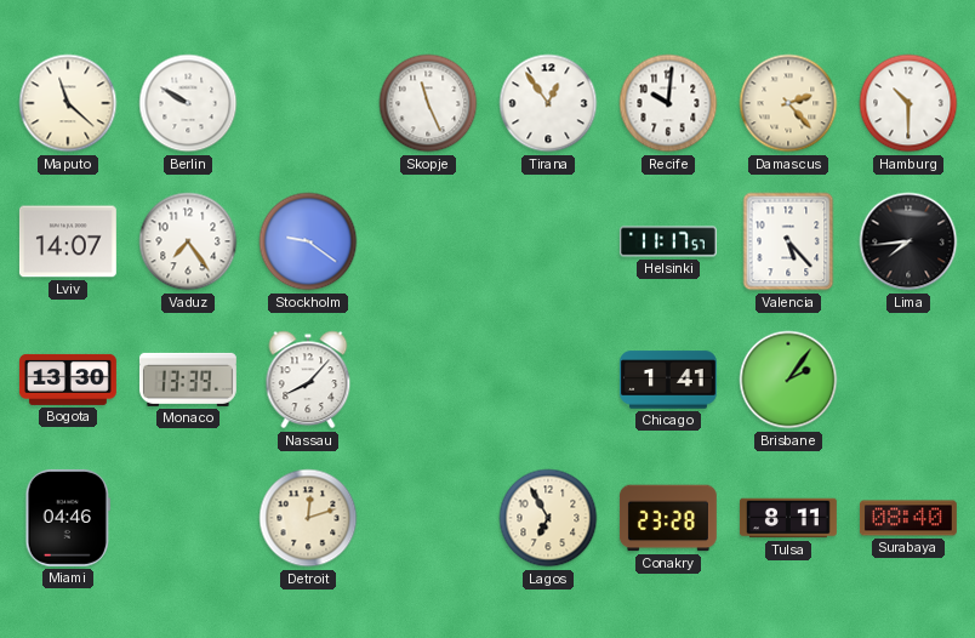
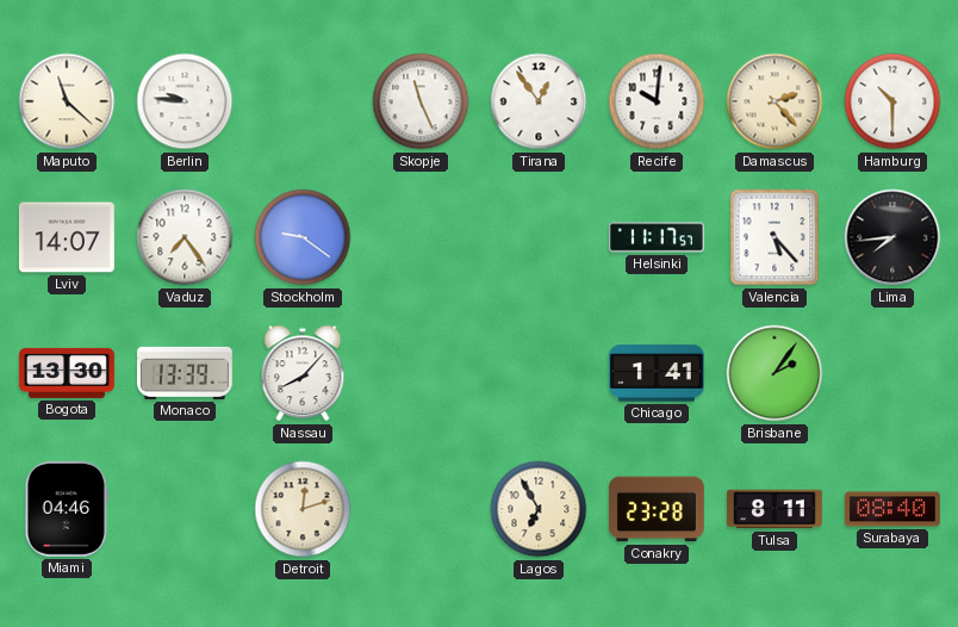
Berlin: 9:50 -> 9:46 (185, 101)
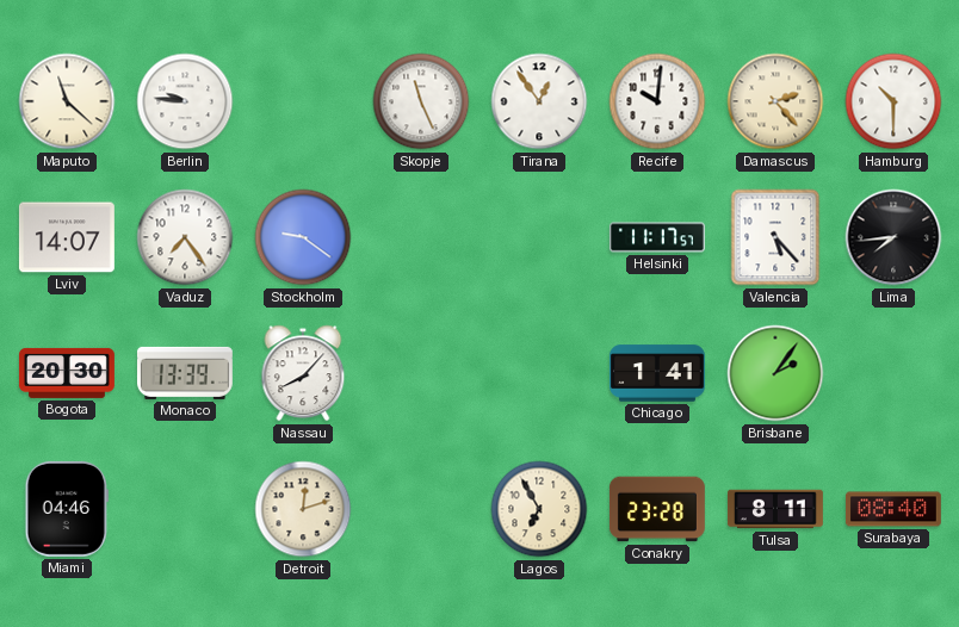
Bogota: 13:30 -> 20:30 (67, 373)
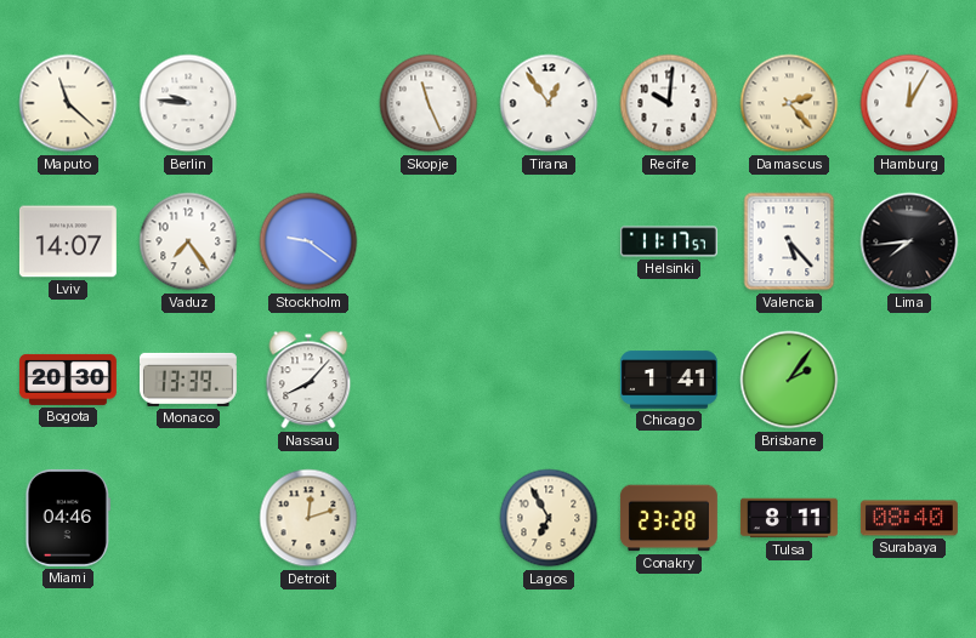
Hamburg: 10:30 -> 12:05 (909, 103)
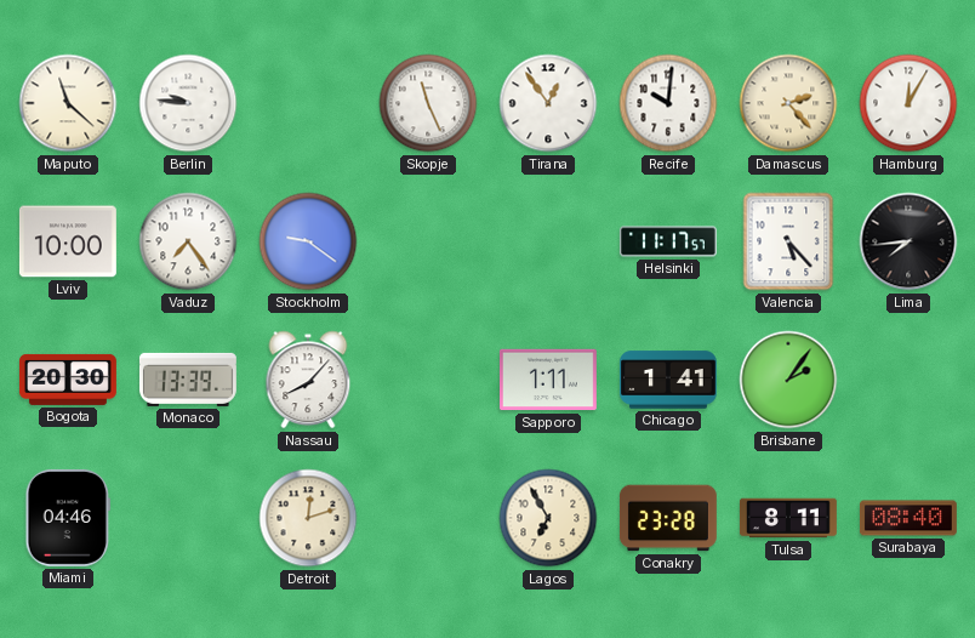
Lviv: 14:07 -> 10:00 (68, 241)
Sapporo: none -> 1:11 (548, 380)
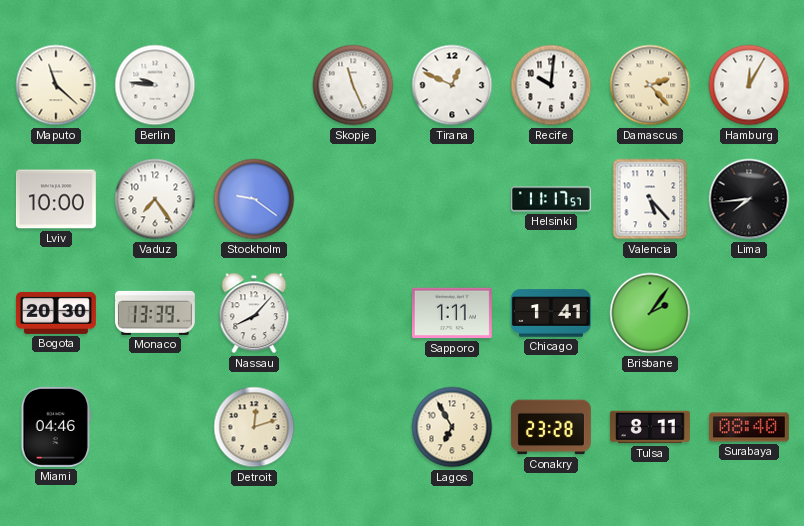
Tirana: 12:54 -> 12:49 (452, 85)
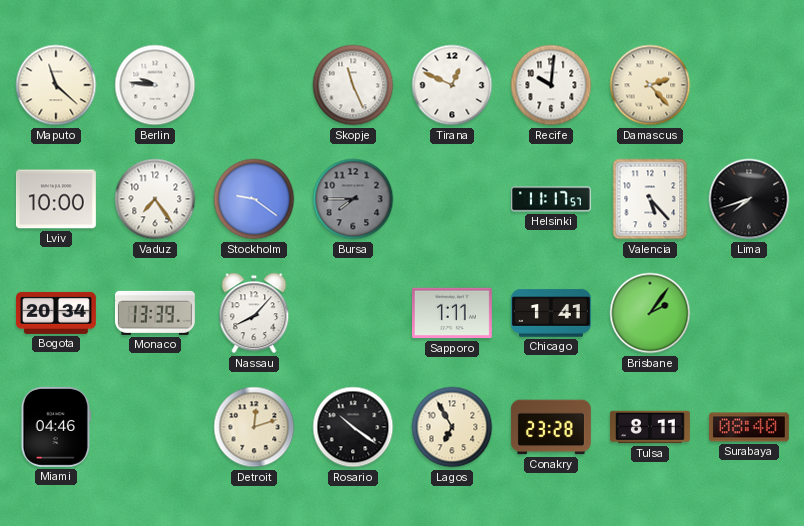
Hamburg: 12:05 -> none (749, 85)
Bursa: none -> 7:45 (353, 199)
Lima: 7:44 -> 7:42 (749, 199)
Bogota: 20:30 -> 20:34 (56, 313)
Rosario: none -> 10:21 (353, 427)
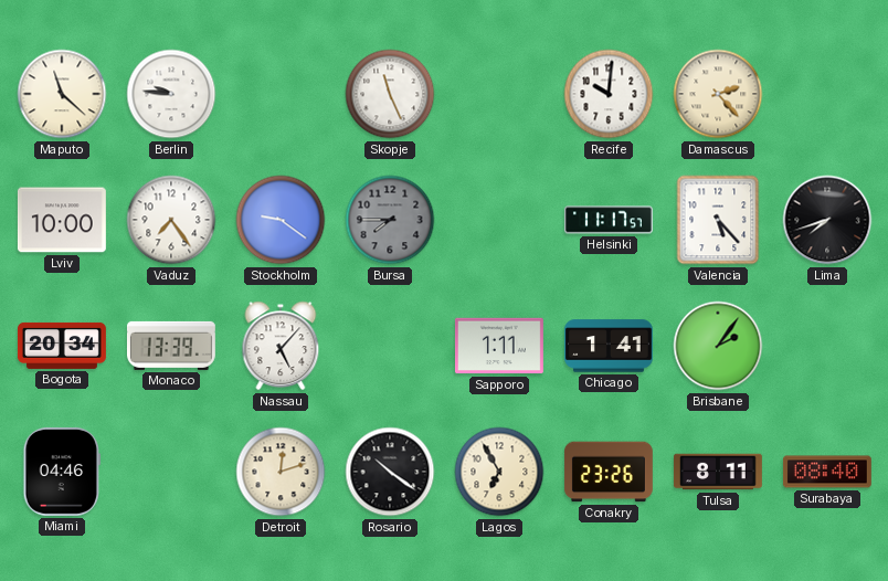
Tirana: 12:49 -> none (452, 85)
Nassau: 8:07 -> 5:07 (281, 346)
Conakry: 23:28 -> 23:26 (609, 472)
